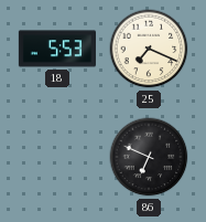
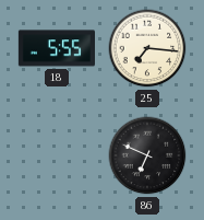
18: 5:53 -> 5:55 (56, 48)
25: 7:19 -> 7:16 (147, 48)
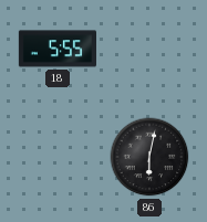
25: 7:16 -> none (147, 48)
86: 6:49 -> 6:02 (149, 157)
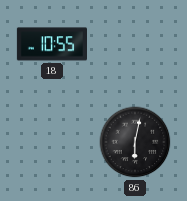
18: 5:55 -> 10:55 (51, 44)
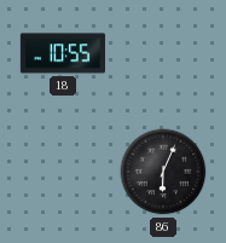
86: 6:02 -> 6:04 (163, 172)
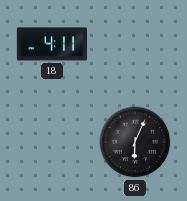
18: 10:55 -> 4:11 (51, 44)
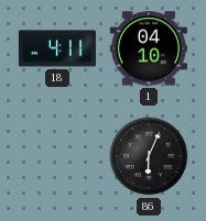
1: none -> 04:10 (149, 48)
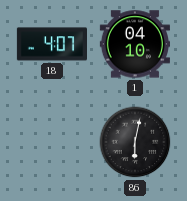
18: 4:11 -> 4:07 (51, 44)
86: 6:04 -> 6:02 (135, 142)
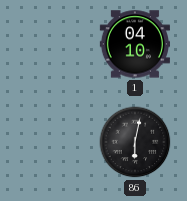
18: 4:07 -> none (51, 44)
